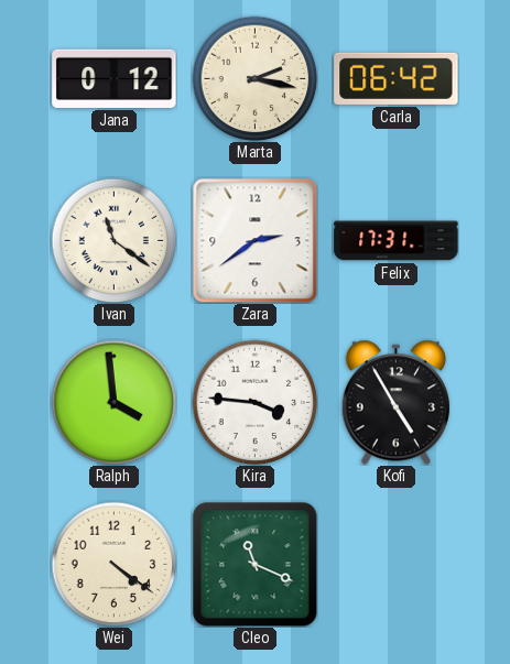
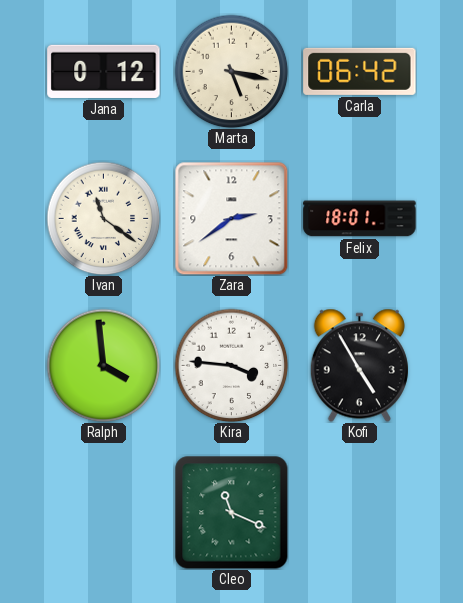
Marta: 2:17 -> 5:17 (231, 71)
Felix: 17:31 -> 18:01 (360, 219)
Wei: 4:21 -> none (113, 564)
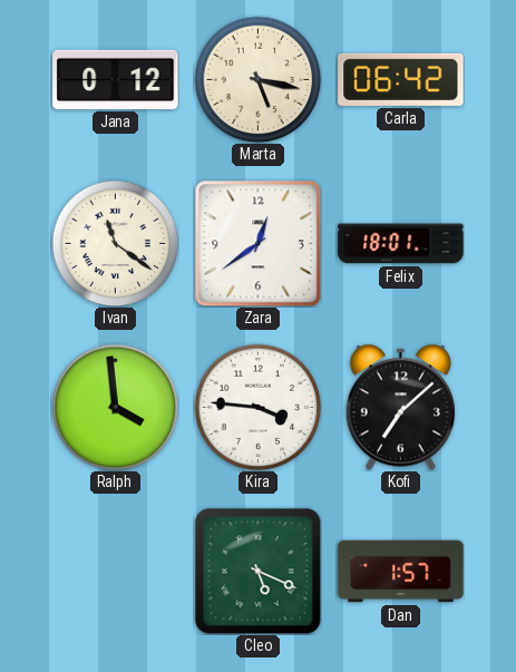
Zara: 2:39 -> 12:39 (257, 243)
Kofi: 4:55 -> 7:08 (400, 407)
Cleo: 11:19 -> 5:19 (257, 571)
Dan: none -> 1:57 (401, 572)
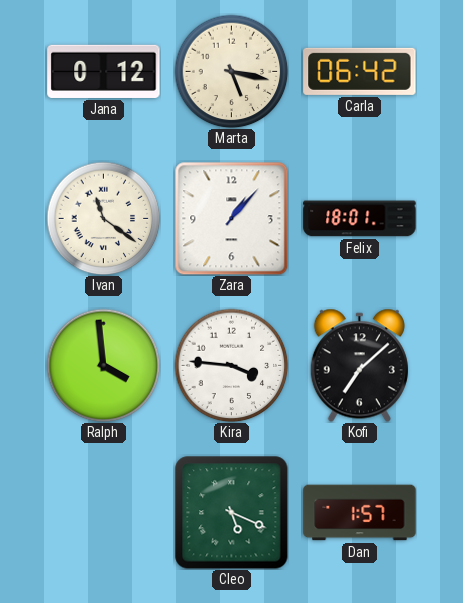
Zara: 12:39 -> 1:07 (231, 218)
